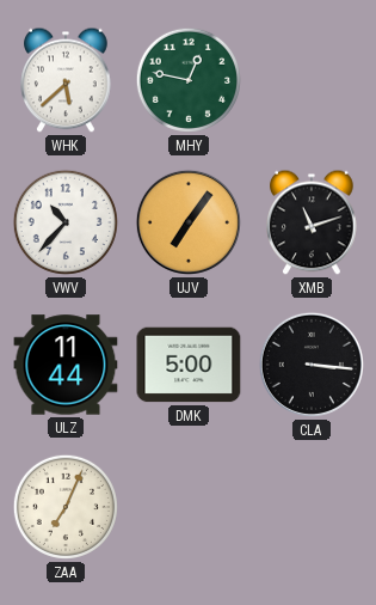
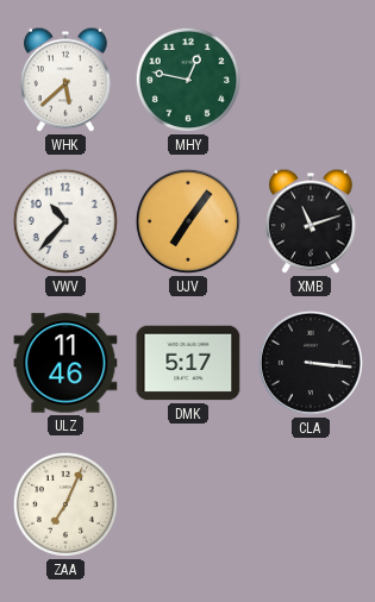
ULZ: 11:44 -> 11:46 (65, 363)
DMK: 5:00 -> 5:17 (188, 363)
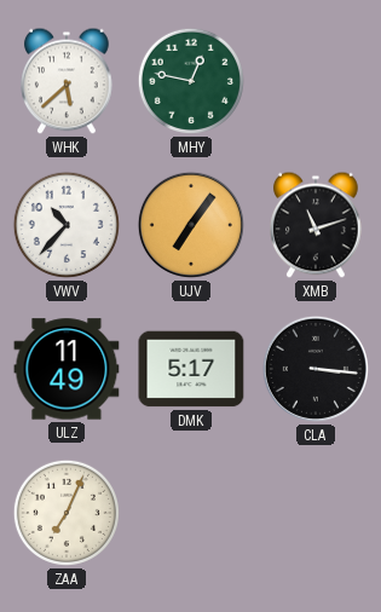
ULZ: 11:46 -> 11:49 (67, 369)
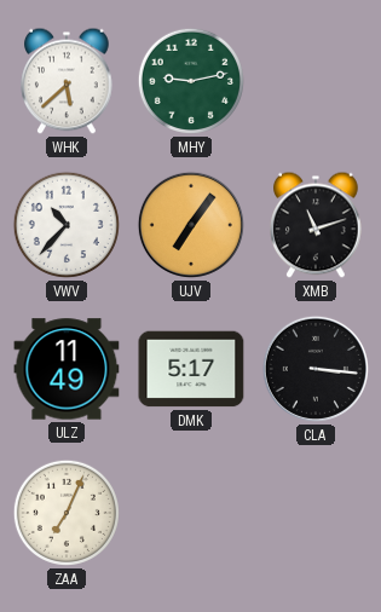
MHY: 12:47 -> 9:13 (191, 81)
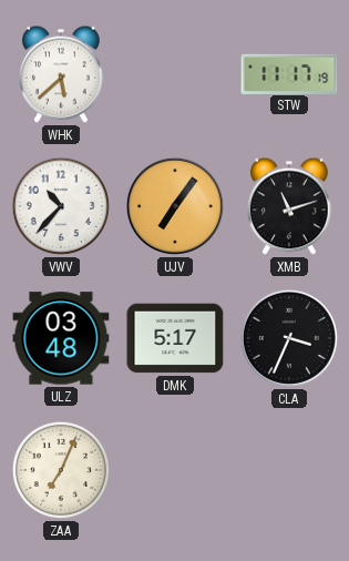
MHY: 9:13 -> none (191, 81)
STW: none -> 11:17 (289, 73)
ULZ: 11:49 -> 03:48 (61, 338)
CLA: 3:16 -> 3:34 (289, 338)
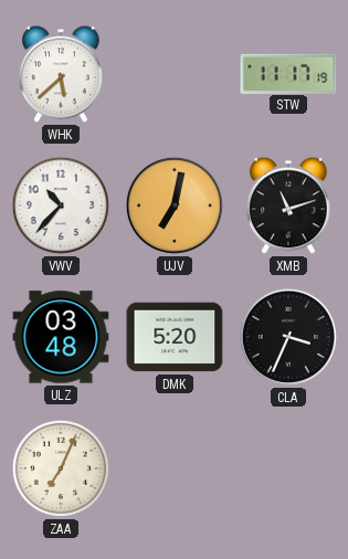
UJV: 7:06 -> 7:02 (175, 205)
DMK: 5:17 -> 5:20 (175, 337)
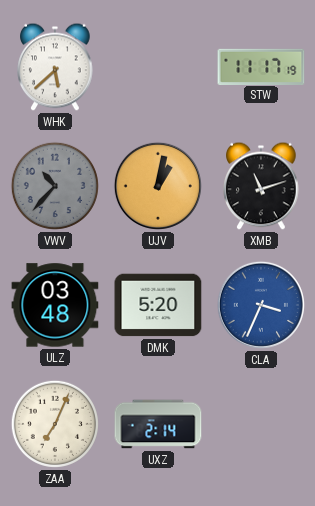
VWV dial: white -> grey (55, 186)
UJV: 7:02 -> 1:02 (158, 186)
CLA dial: black -> blue (261, 305)
UXZ: none -> 2:14 (158, 424)
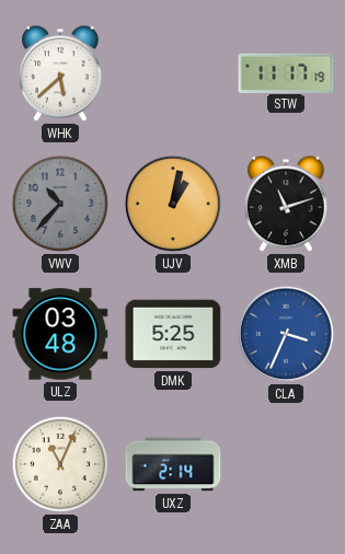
DMK: 5:20 -> 5:25 (173, 334)
ZAA: 7:04 -> 11:04 (60, 464)
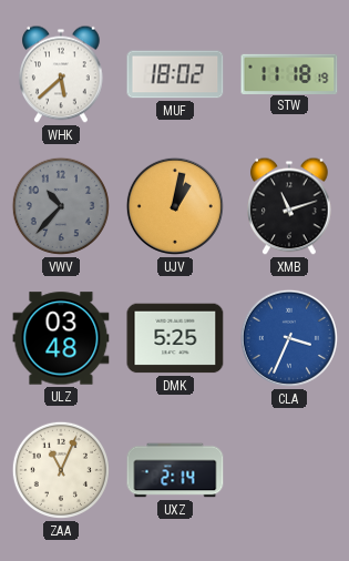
MUF: none -> 18:02 (175, 74)
STW: 11:17 -> 11:18 (289, 73)
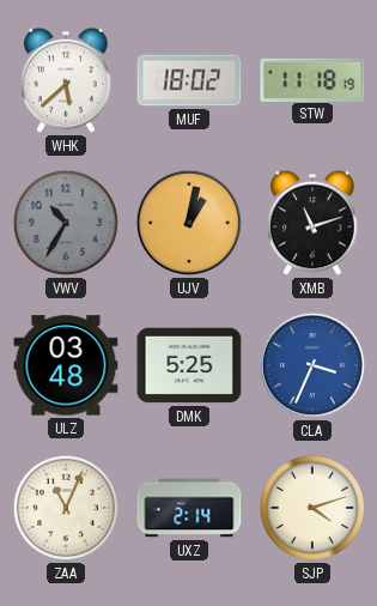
VWV: 10:37 -> 10:35 (66, 223)
SJP: none -> 4:12 (312, 508)
